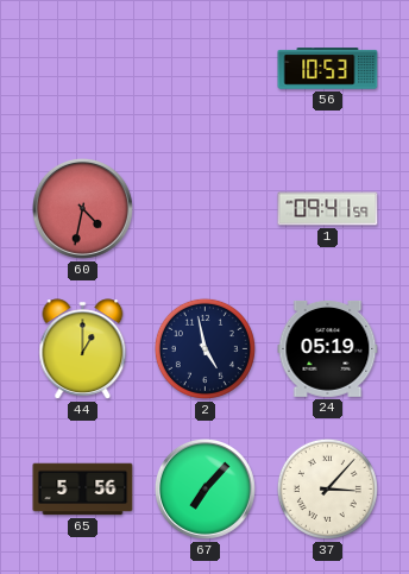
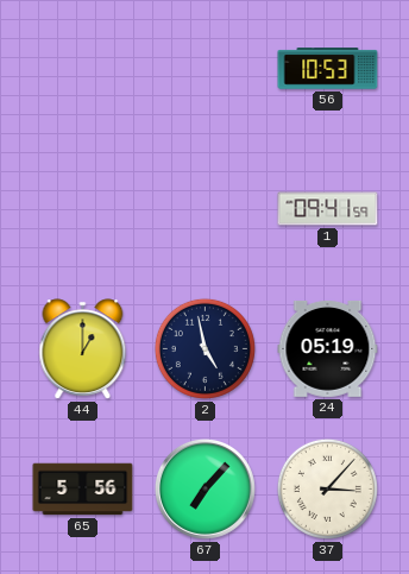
60: 4:32 -> none (82, 208)
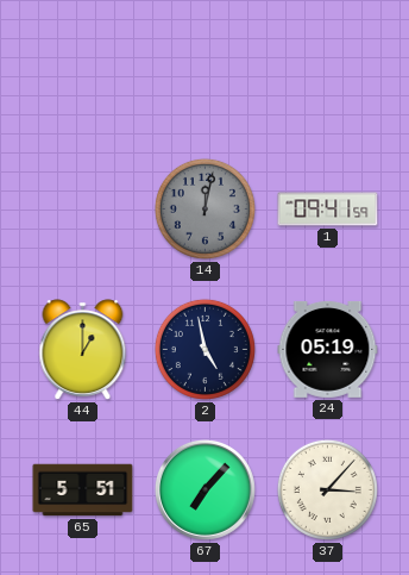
56: 10:53 -> none (328, 69)
14: none -> 12:02 (204, 208)
65: 5:56 -> 5:51 (83, 490)
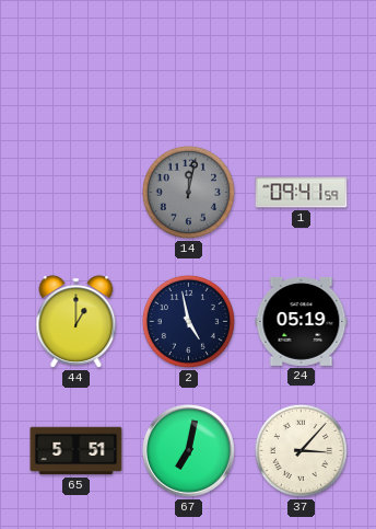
67: 7:07 -> 7:02 (188, 450)
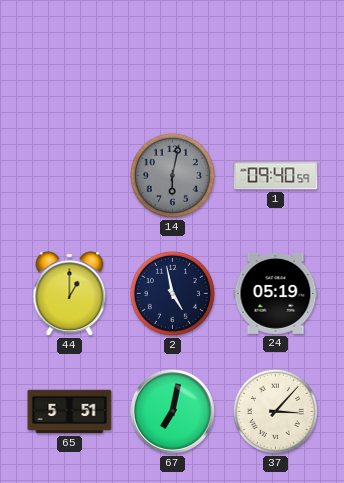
14: 12:02 -> 6:02 (172, 175)
1: 09:41 -> 09:40 (276, 176)
